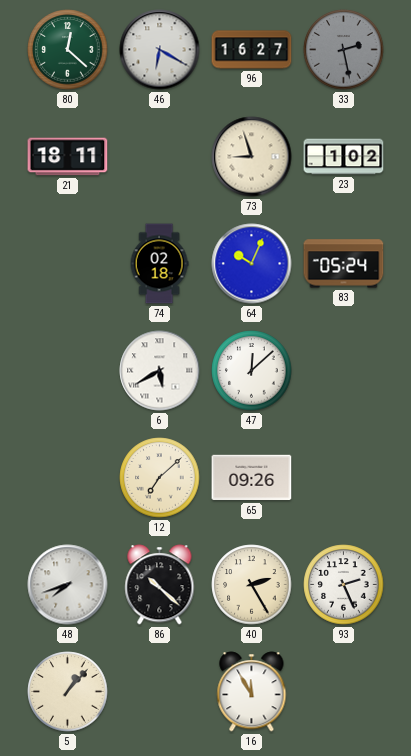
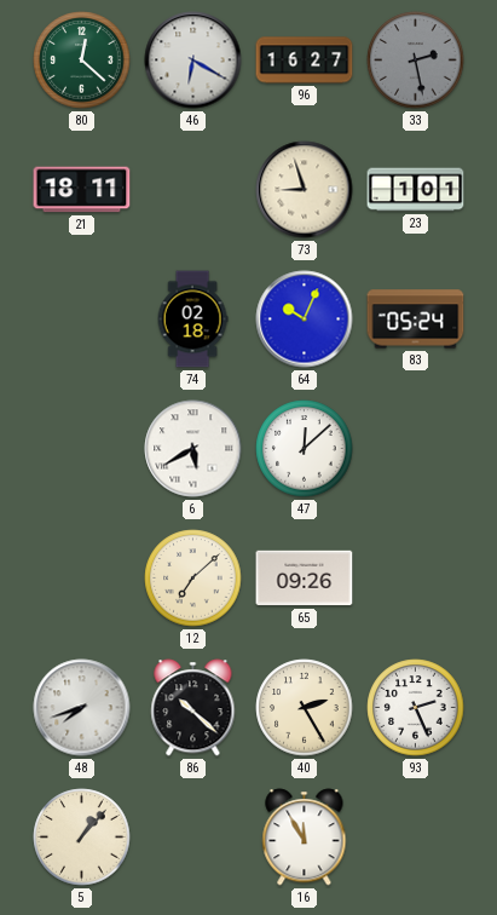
23: 1:02 -> 1:01 (416, 190)
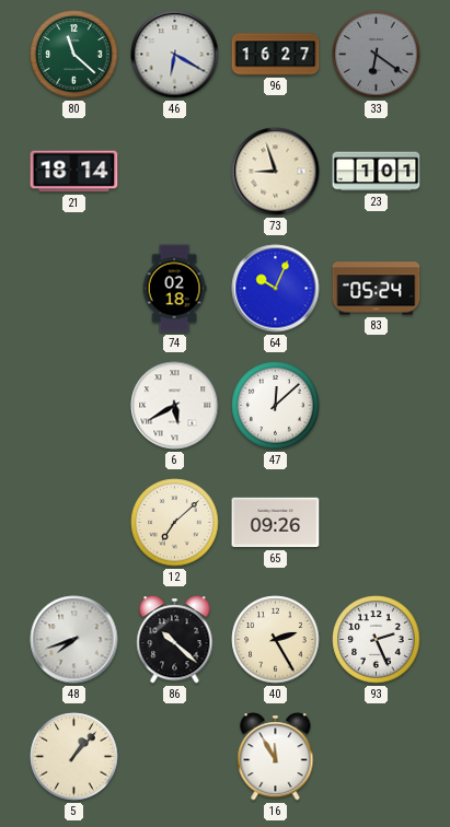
80: 12:22 -> 11:22 (74, 55)
33: 2:28 -> 6:21 (377, 55)
21: 18:11 -> 18:14 (74, 172)
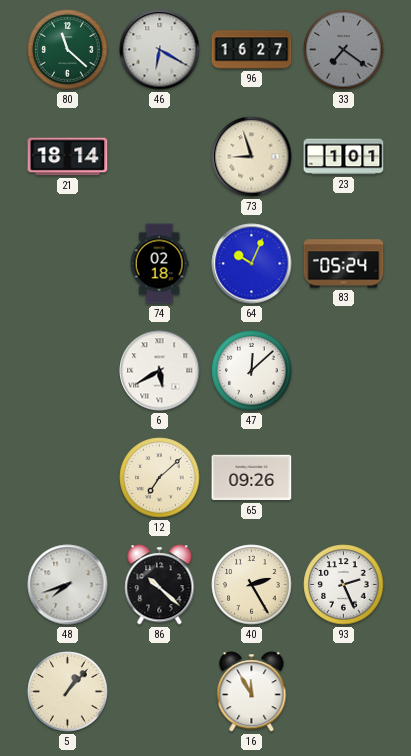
33: 6:21 -> 7:21 (344, 50)
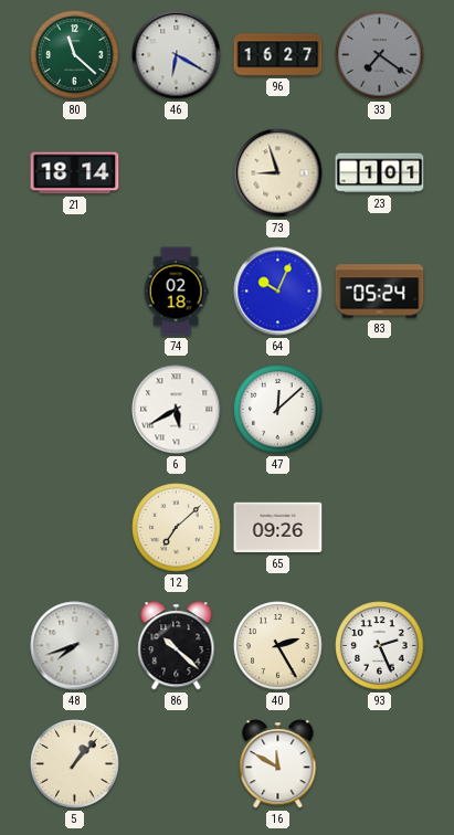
16: 11:55 -> 11:50 (278, 764)
